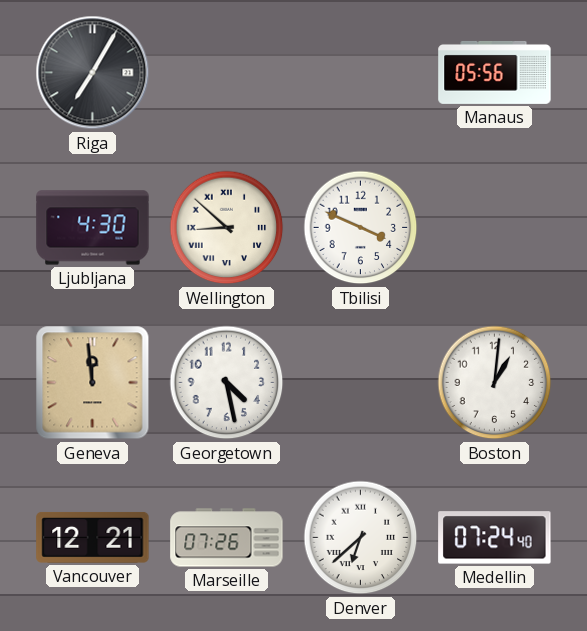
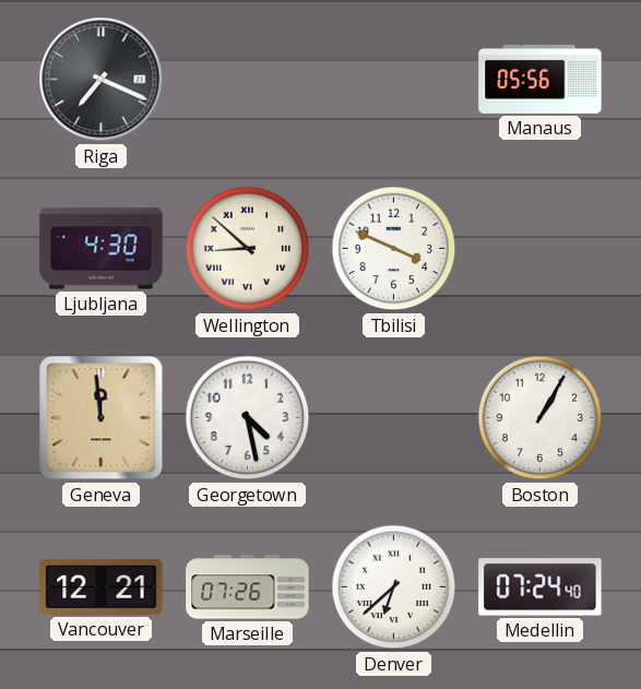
Riga: 7:05 -> 7:19 (102, 80)
Boston: 1:01 -> 1:05 (541, 418)
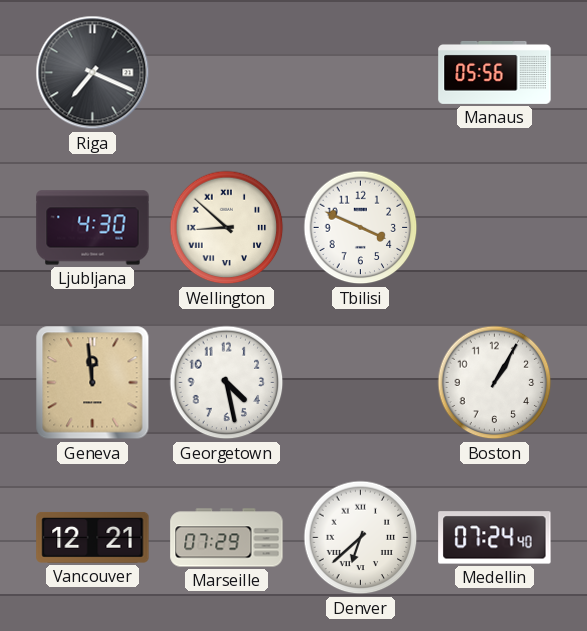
Marseille: 07:26 -> 07:29 (227, 538)
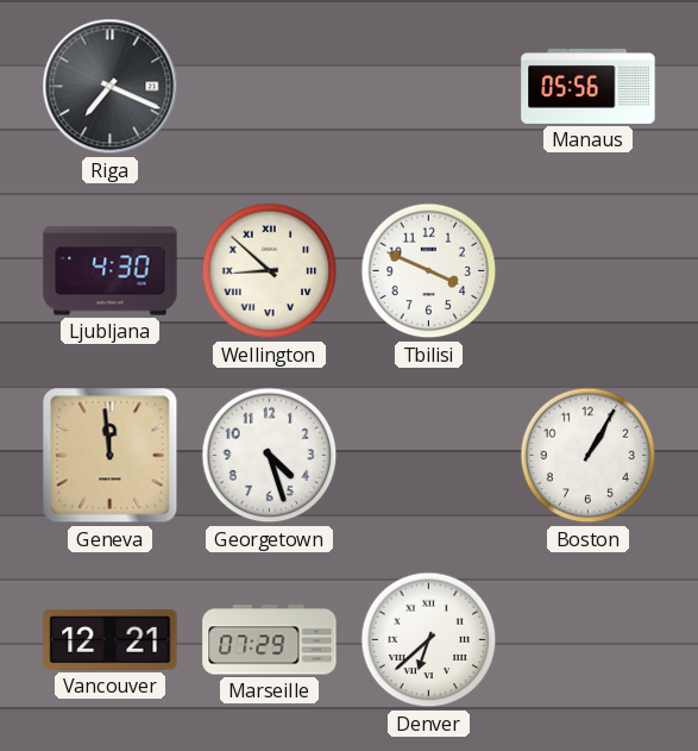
Georgetown: 4:28 -> 4:27 (270, 456)
Medellin: 07:24 -> none (495, 538)
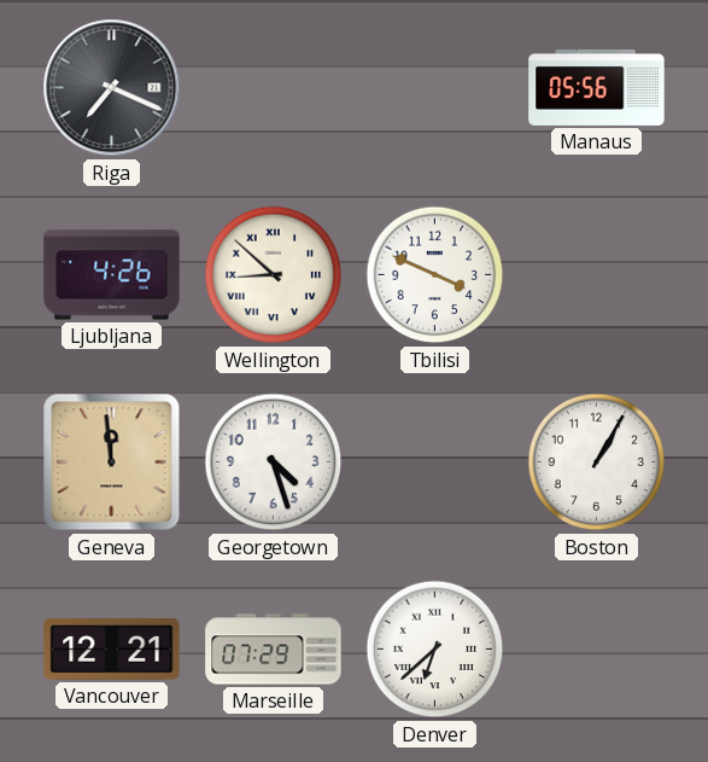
Ljubljana: 4:30 -> 4:26 (112, 275)
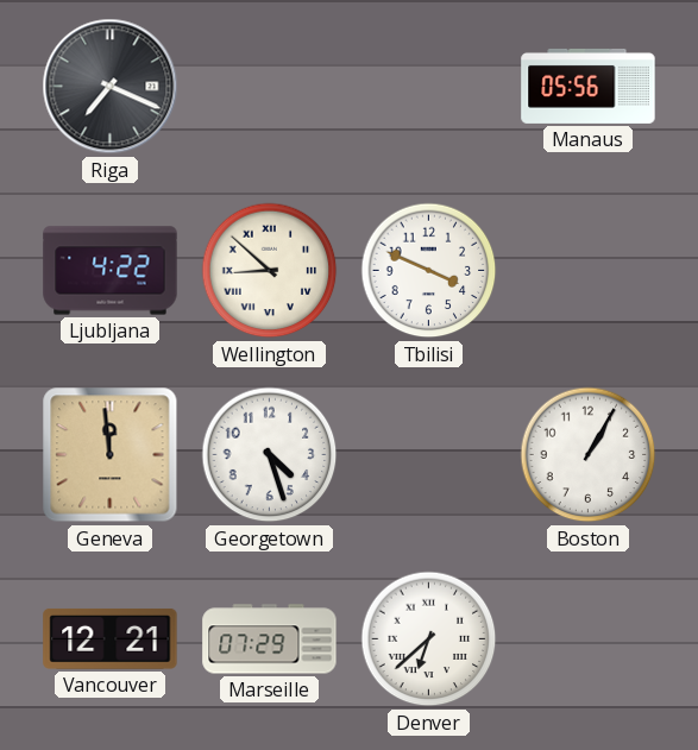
Ljubljana: 4:26 -> 4:22 (111, 271)
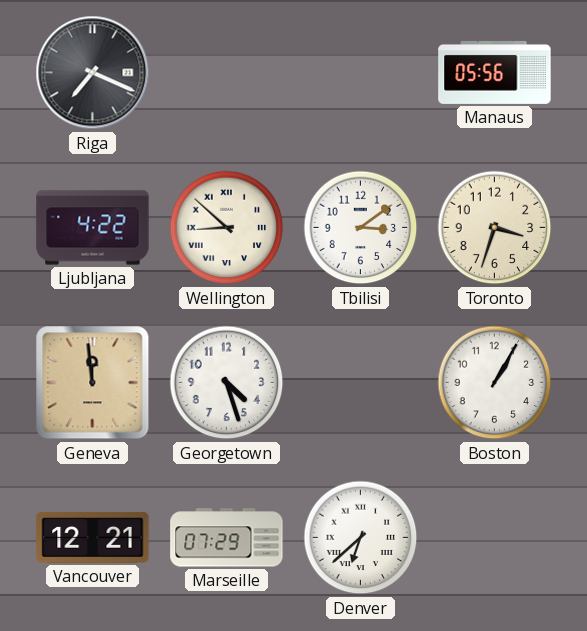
Tbilisi: 3:49 -> 3:09 (361, 228)
Toronto: none -> 3:33 (495, 228)
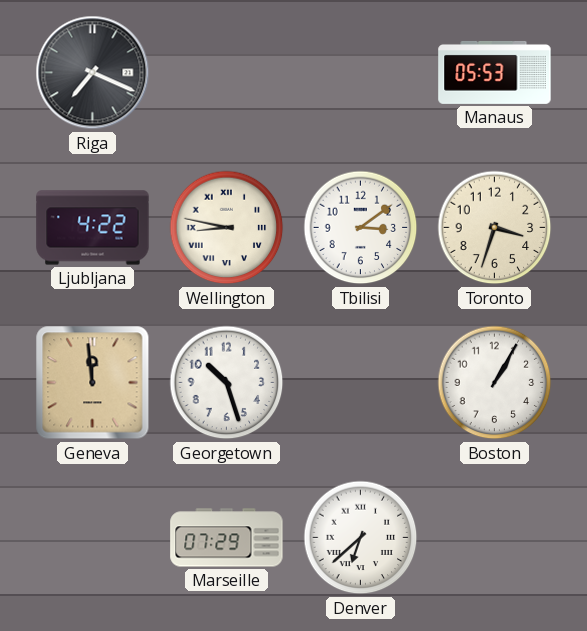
Manaus: 05:56 -> 05:53 (495, 72)
Wellington: 8:52 -> 8:47 (227, 228)
Georgetown: 4:27 -> 10:27 (227, 383)
Vancouver: 12:21 -> none (93, 538)
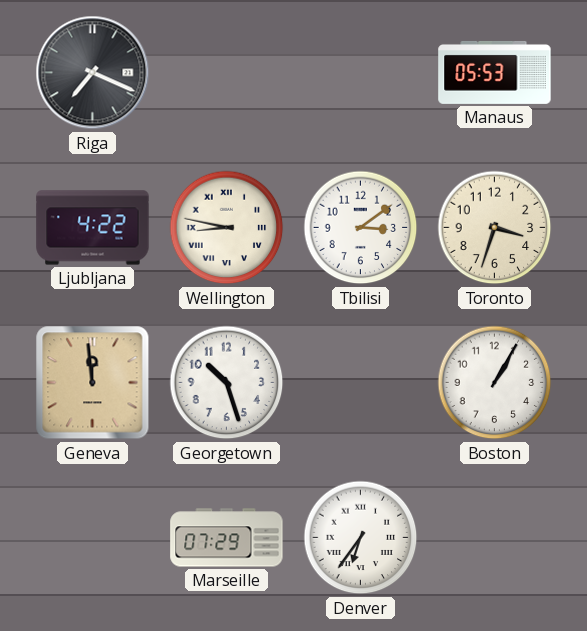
Denver: 6:38 -> 6:36 (361, 538)
